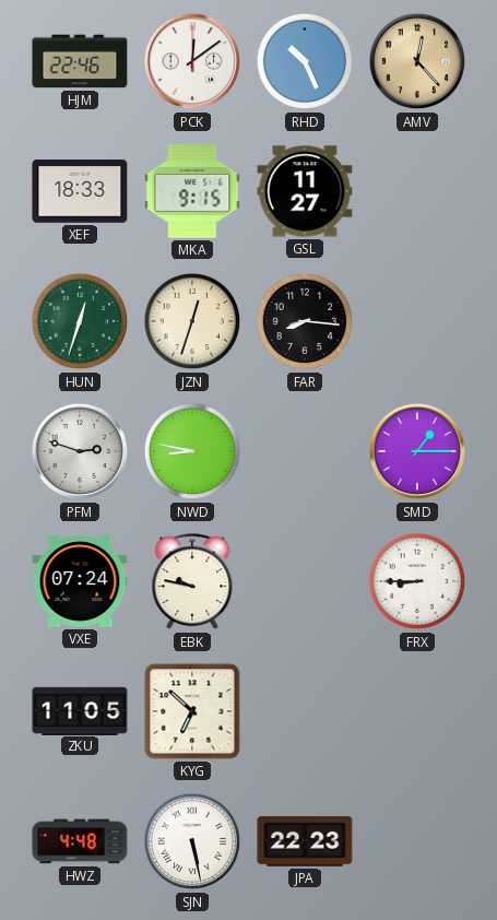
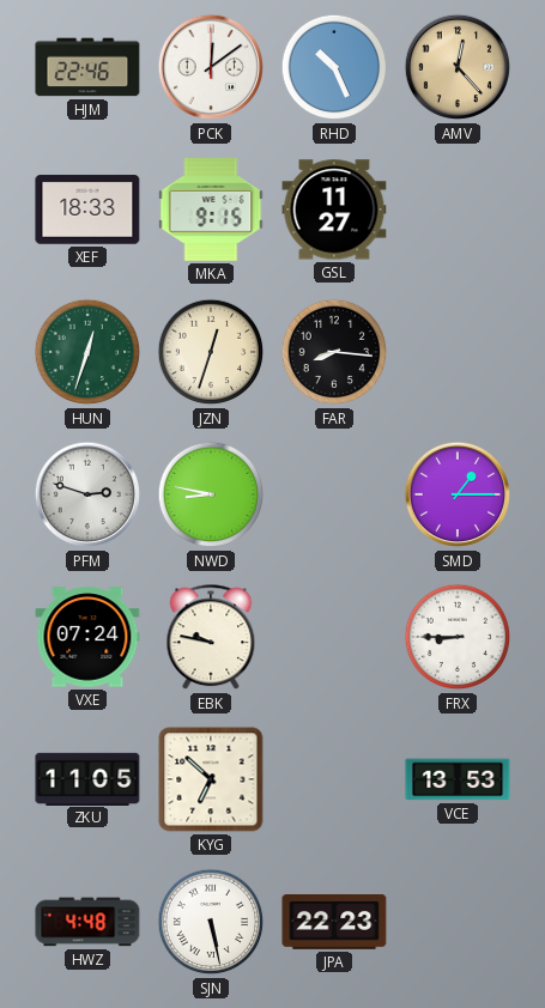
VCE: none -> 13:53 (458, 779)
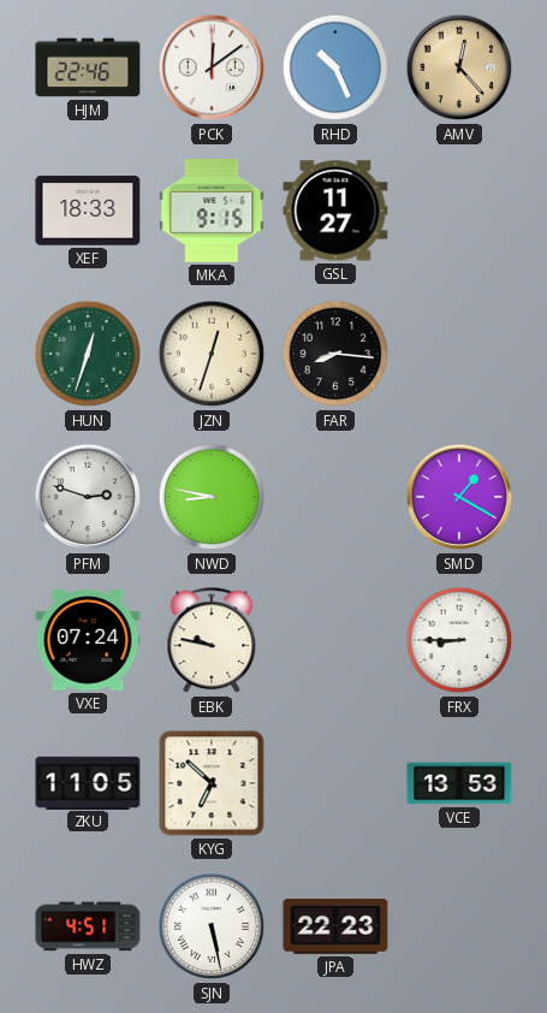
SMD: 1:15 -> 1:20 (459, 497)
HWZ: 4:48 -> 4:51 (88, 926)
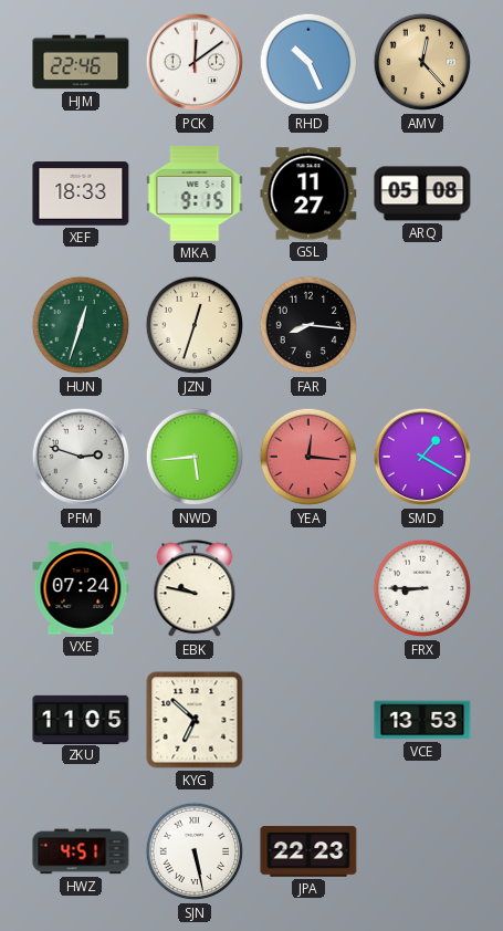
ARQ: none -> 05:08 (422, 193)
NWD: 8:47 -> 5:44 (195, 457)
YEA: none -> 12:16 (308, 457)
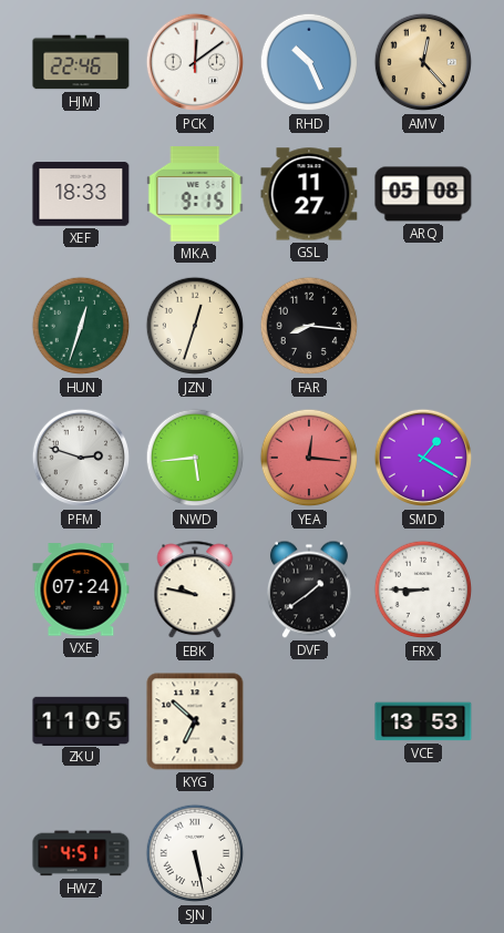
DVF: none -> 1:39 (309, 589)
JPA: 22:23 -> none (308, 852)
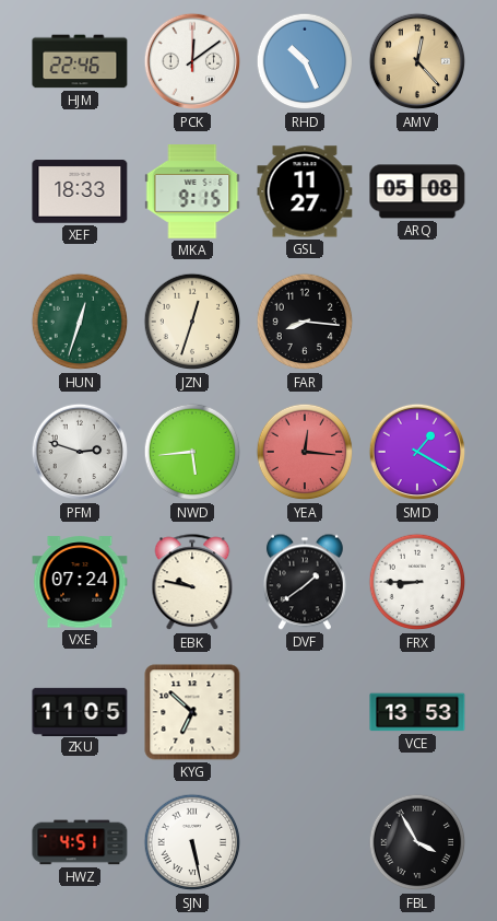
FBL: none -> 3:55 (417, 842)
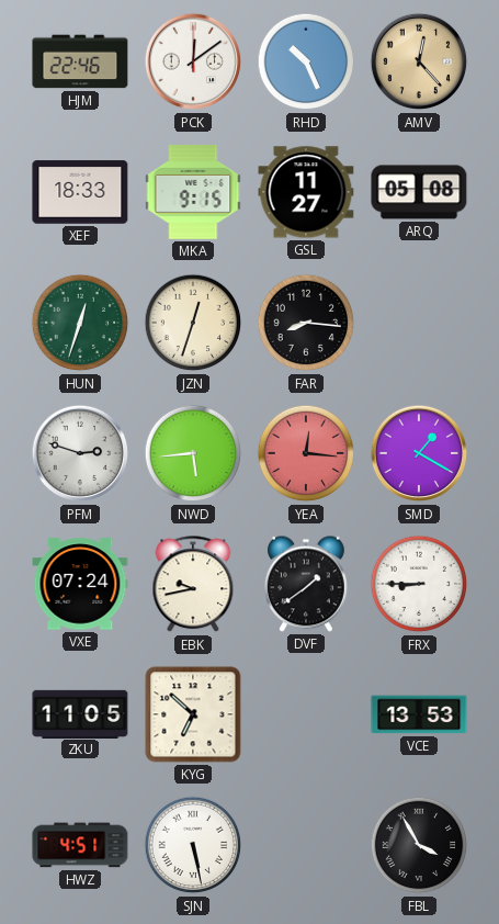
EBK: 9:47 -> 9:43 (193, 585)
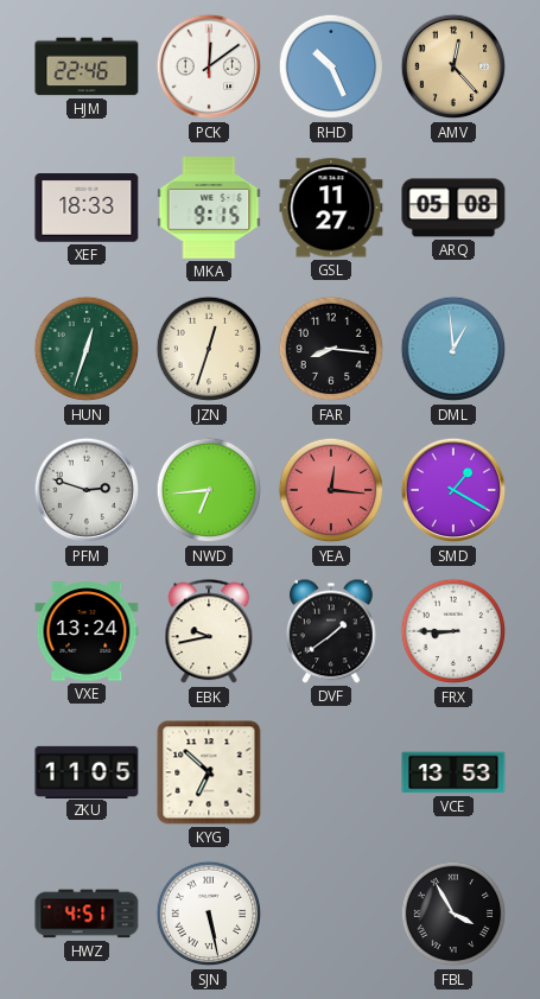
DML: none -> 12:59 (453, 349)
NWD: 5:44 -> 6:44 (209, 490)
VXE: 07:24 -> 13:24 (87, 631)
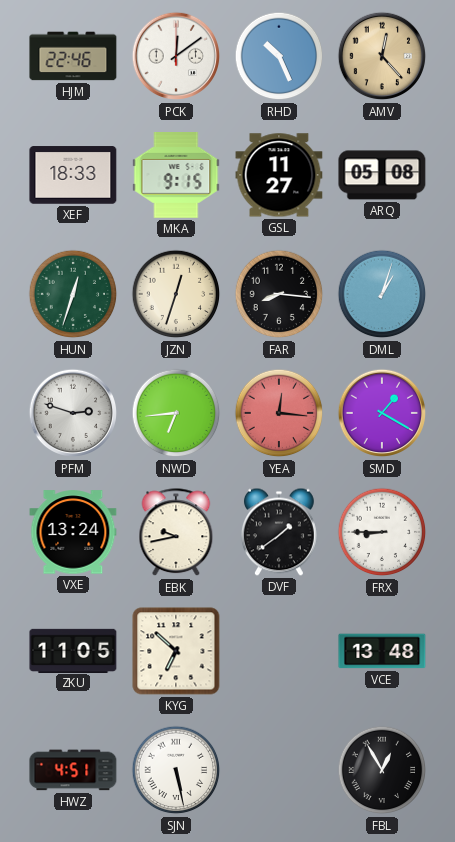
DML: 12:59 -> 1:03 (382, 294)
VCE: 13:53 -> 13:48 (382, 651)
FBL: 3:55 -> 12:55 (382, 770)
